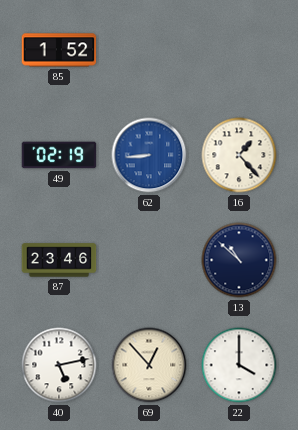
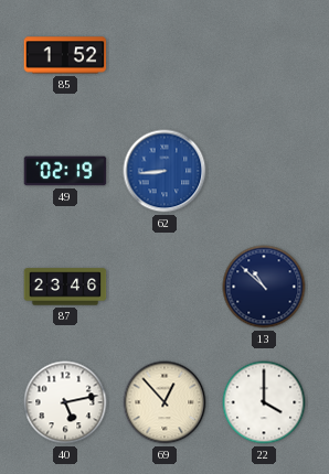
16: 1:23 -> none (239, 155)
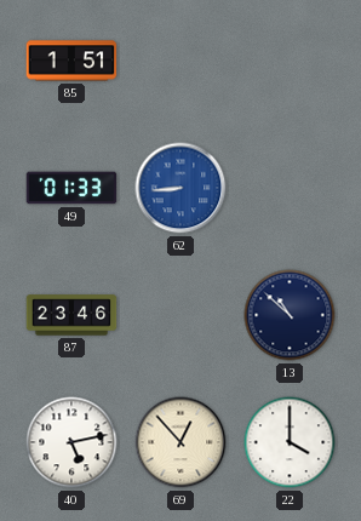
85: 1:52 -> 1:51 (71, 61)
49: 02:19 -> 01:33 (71, 188)
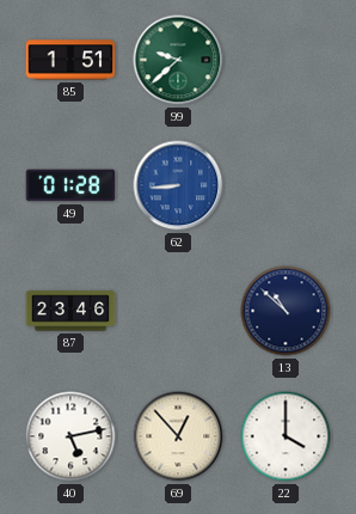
99: none -> 9:38 (178, 60)
49: 01:33 -> 01:28 (70, 185)
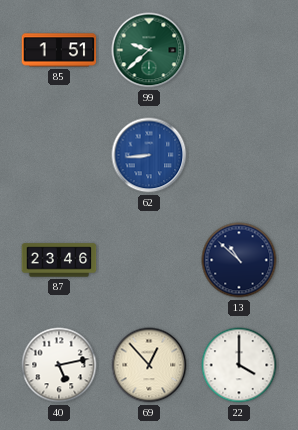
49: 01:28 -> none (70, 185)
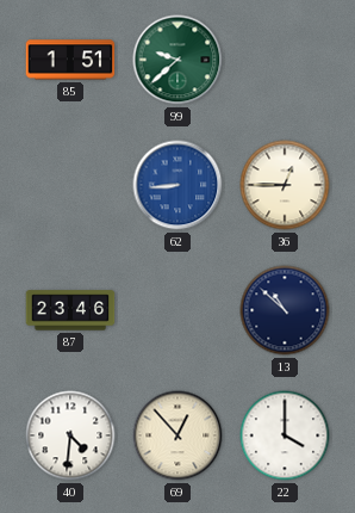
36: none -> 12:45 (285, 185)
40: 5:13 -> 4:31 (70, 435)
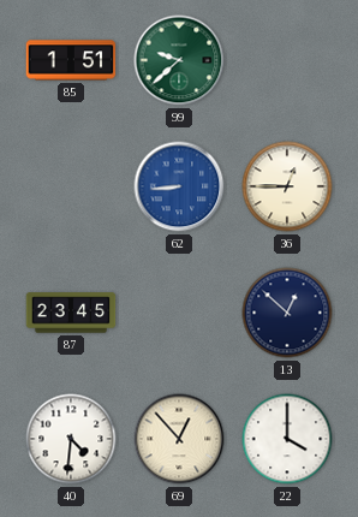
87: 23:46 -> 23:45 (71, 313)
13: 10:52 -> 12:52 (287, 313)
